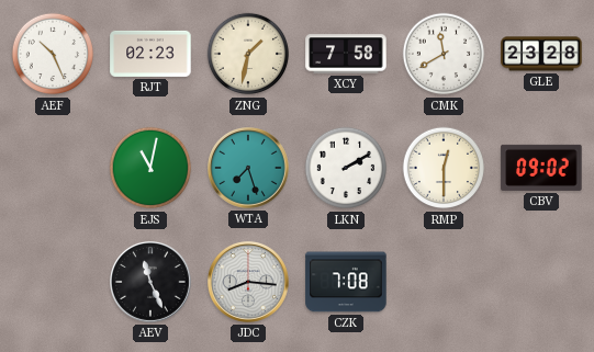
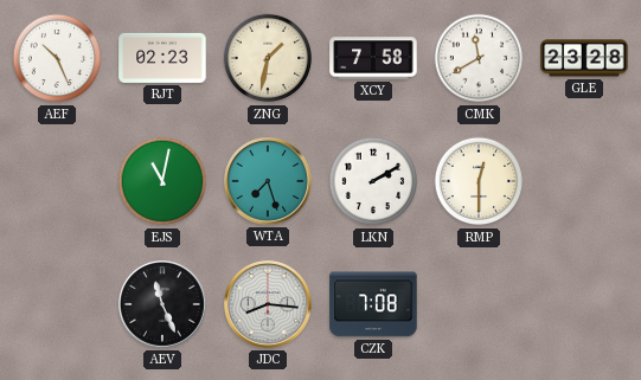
CBV: 09:02 -> none (541, 168)
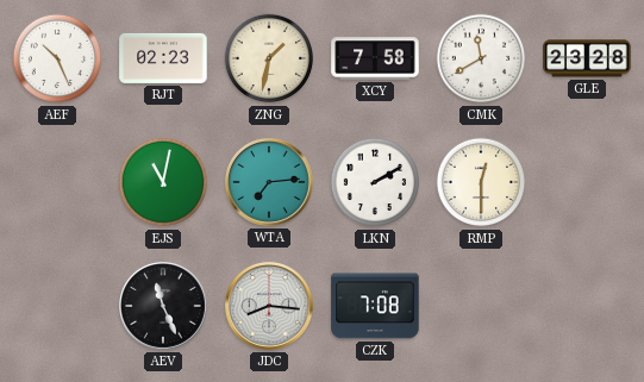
WTA: 7:27 -> 7:14 (270, 183)
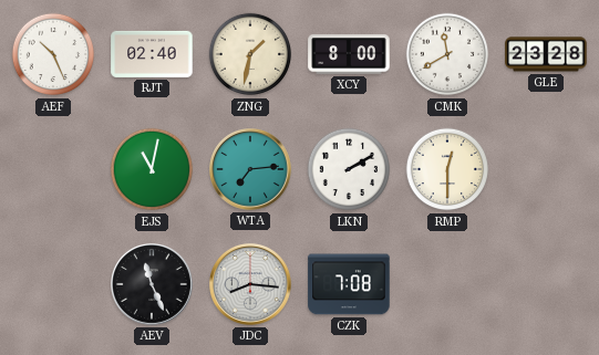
RJT: 02:23 -> 02:40 (152, 54)
XCY: 7:58 -> 8:00 (349, 54)
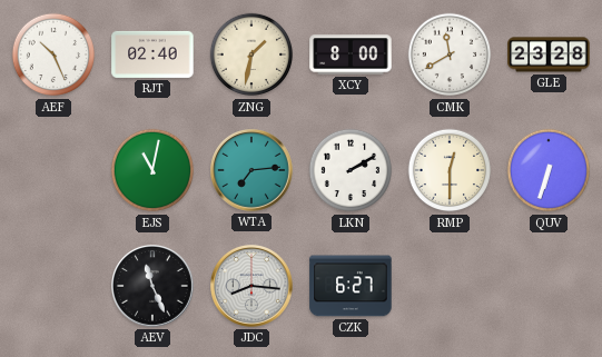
QUV: none -> 6:33 (549, 170)
CZK: 7:08 -> 6:27 (351, 286)
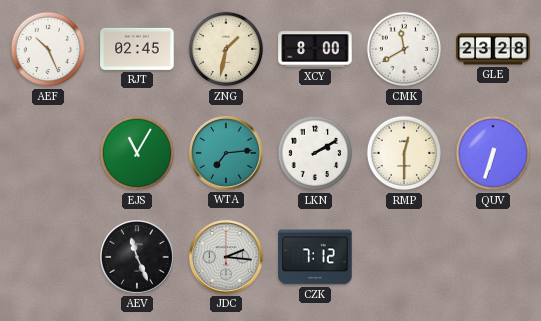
RJT: 02:40 -> 02:45 (137, 49)
EJS: 11:02 -> 11:05 (137, 153)
JDC: 8:16 -> 2:16 (227, 258)
CZK: 6:27 -> 7:12 (315, 257)
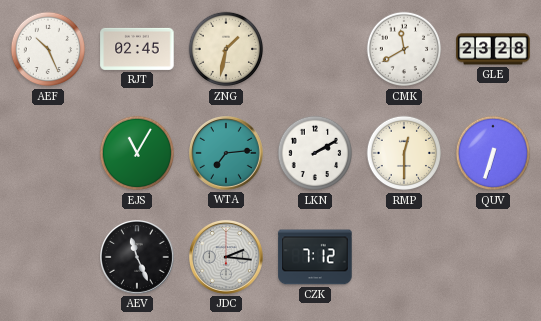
XCY: 8:00 -> none (315, 49)
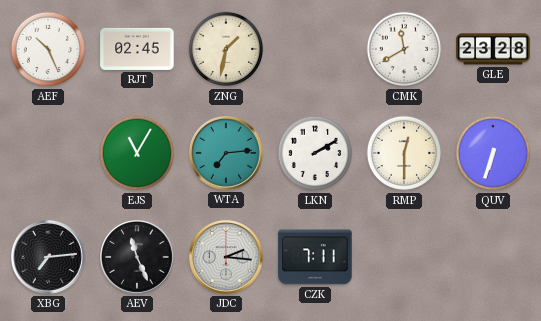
XBG: none -> 7:14 (49, 258)
CZK: 7:12 -> 7:11 (315, 257)
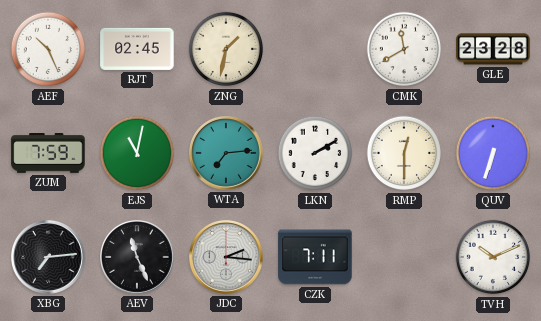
ZUM: none -> 7:59 (48, 154)
EJS: 11:05 -> 11:02 (137, 153)
TVH: none -> 10:11 (493, 257)
